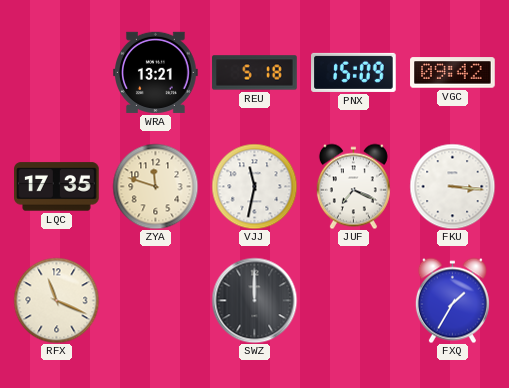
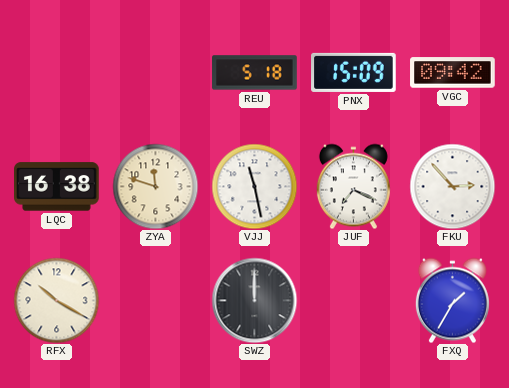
WRA: 13:21 -> none (156, 72)
LQC: 17:35 -> 16:38 (57, 187)
VJJ: 11:32 -> 11:28 (254, 186)
FKU: 3:16 -> 2:53 (452, 186)
RFX: 11:19 -> 10:20 (56, 300)
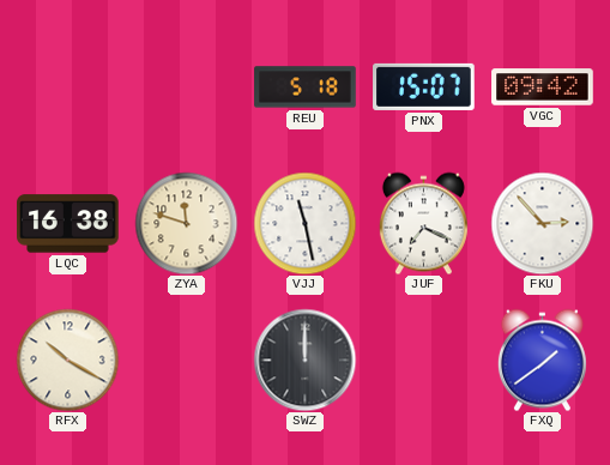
PNX: 15:09 -> 15:07 (424, 86)
FXQ: 1:35 -> 1:39 (542, 360)
